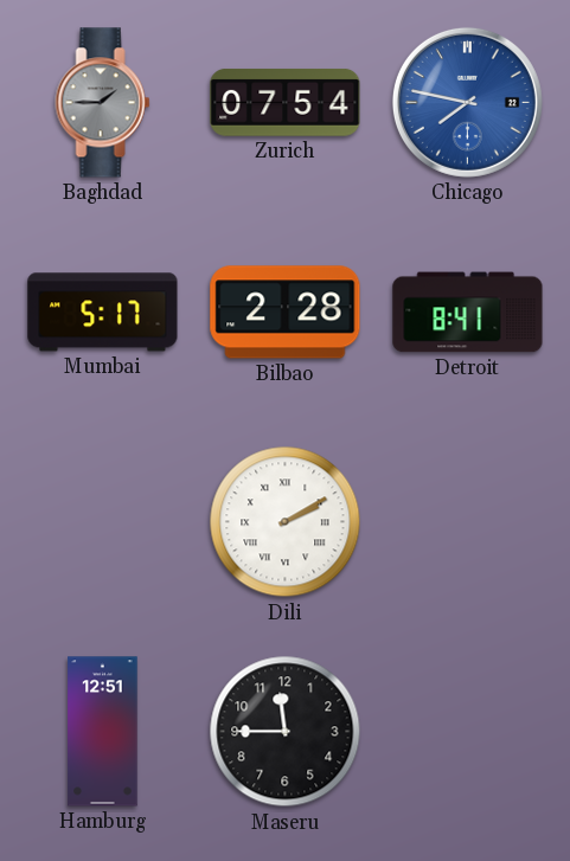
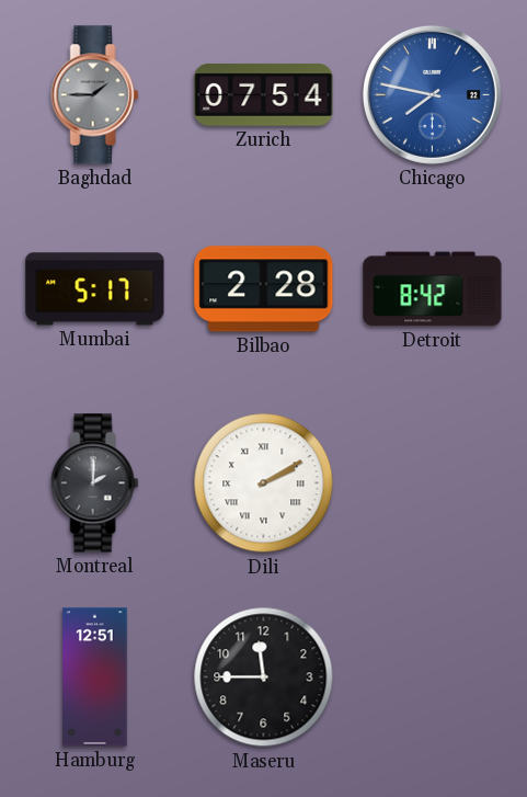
Detroit: 8:41 -> 8:42 (433, 289)
Montreal: none -> 2:00 (95, 483)
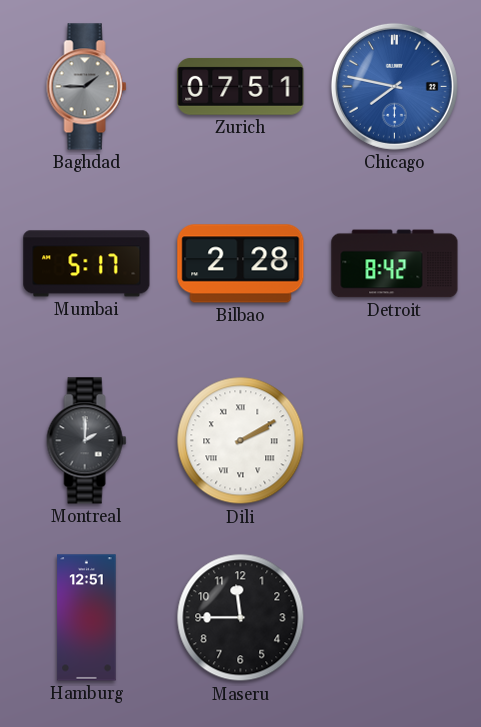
Zurich: 07:54 -> 07:51 (241, 86)
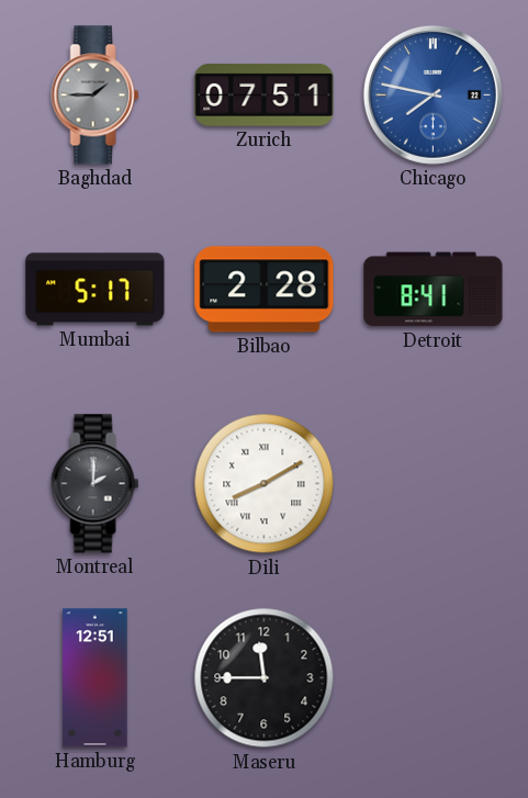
Detroit: 8:42 -> 8:41 (434, 290)
Dili: 2:10 -> 8:10 (265, 484)
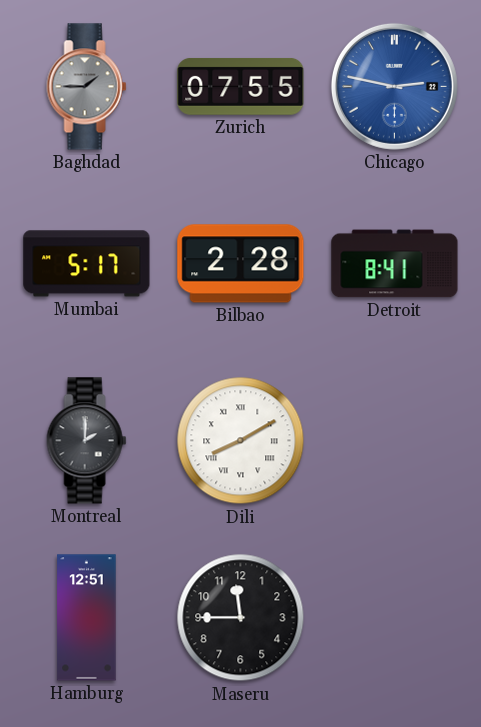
Zurich: 07:51 -> 07:55 (241, 86)
Chicago: 7:47 -> 2:47 (394, 86)
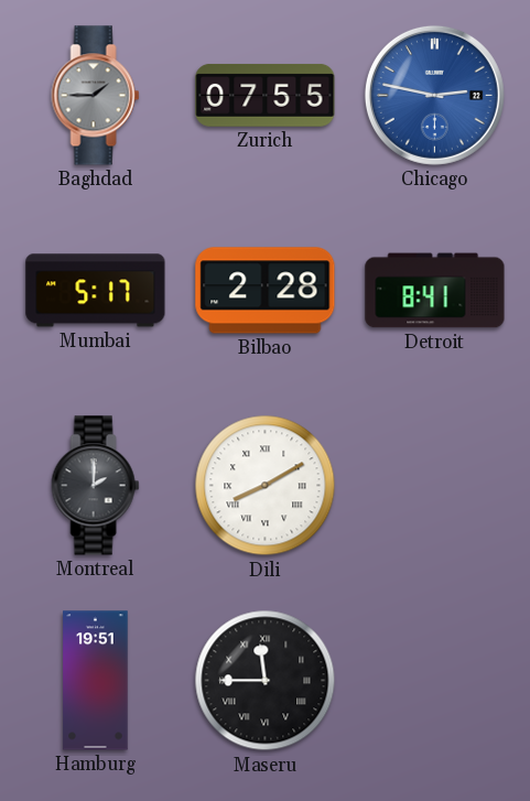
Hamburg: 12:51 -> 19:51 (96, 681)
Maseru numerals: Arabic -> Roman (266, 681)
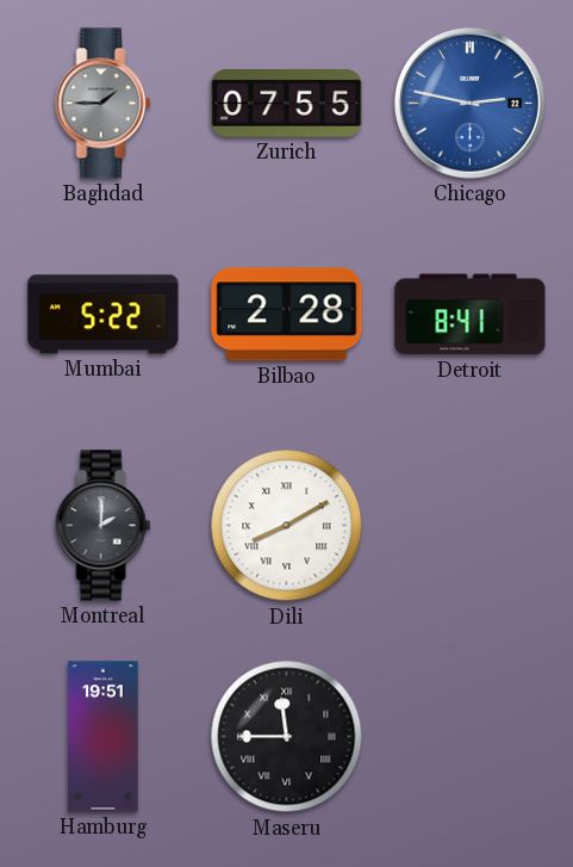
Mumbai: 5:17 -> 5:22 (104, 315)
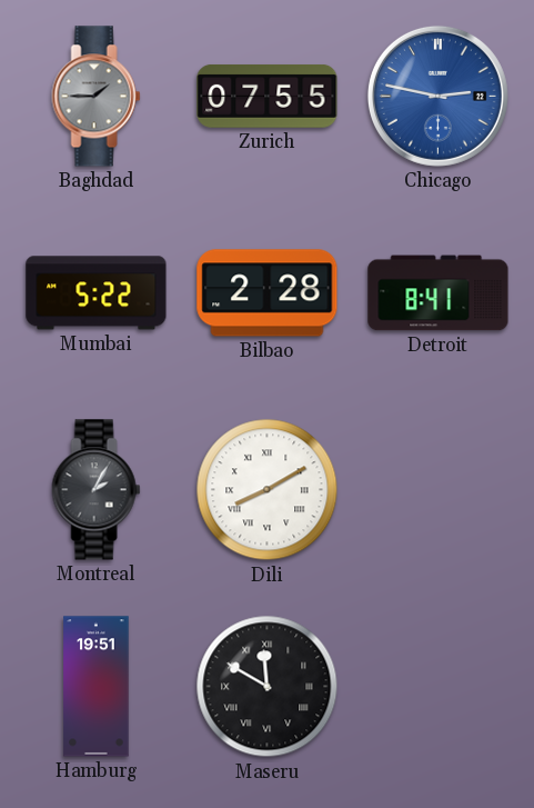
Montreal: 2:00 -> 2:05 (97, 490)
Maseru: 11:45 -> 11:50 (268, 687)
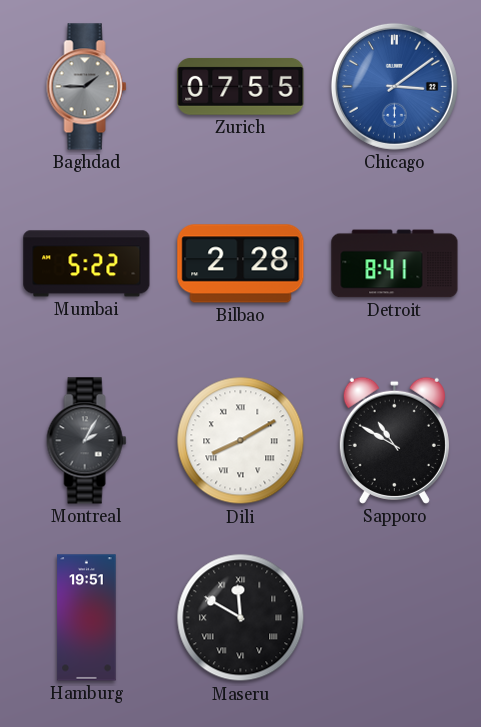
Chicago: 2:47 -> 3:09 (394, 86)
Sapporo: none -> 10:50 (394, 440)
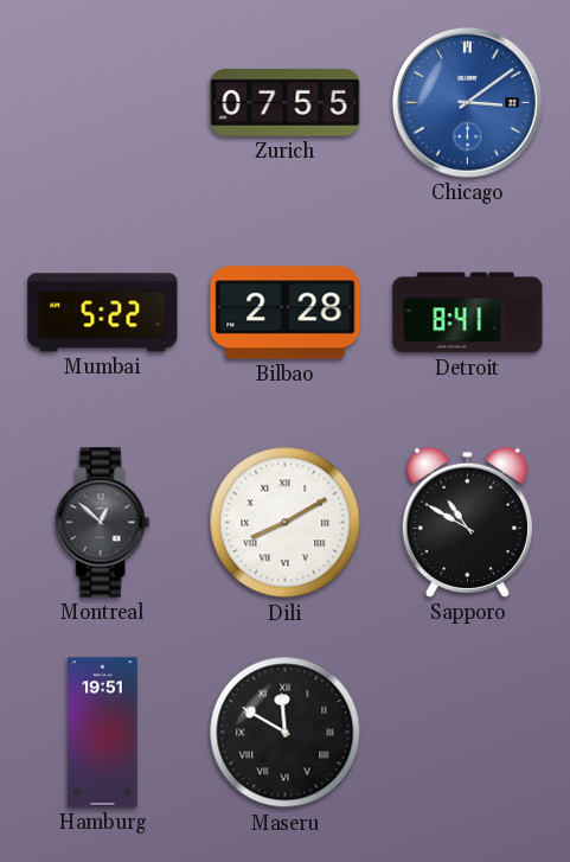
Baghdad: 1:45 -> none (87, 87)
Montreal: 2:05 -> 12:52 (103, 523)
